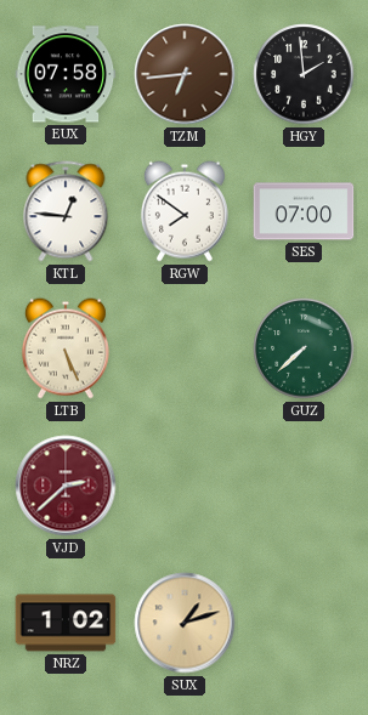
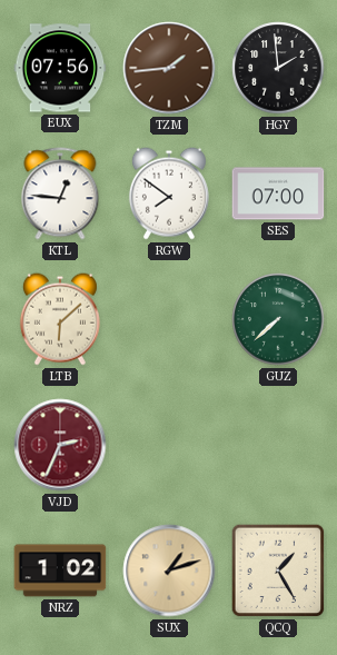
EUX: 07:58 -> 07:56 (60, 68)
TZM: 6:44 -> 1:44 (169, 68)
LTB: 5:26 -> 6:08 (60, 319)
VJD: 2:38 -> 2:34 (60, 445)
QCQ: none -> 1:25 (278, 570)
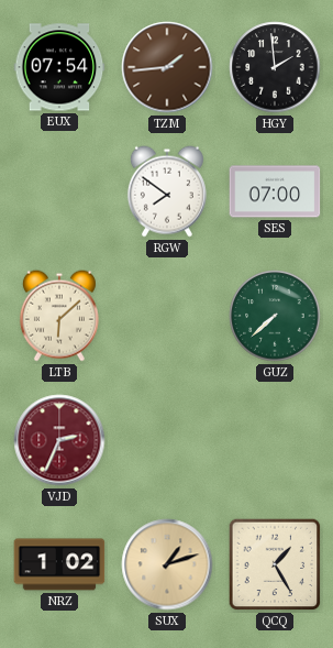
EUX: 07:56 -> 07:54 (59, 67)
KTL: 12:46 -> none (60, 193)
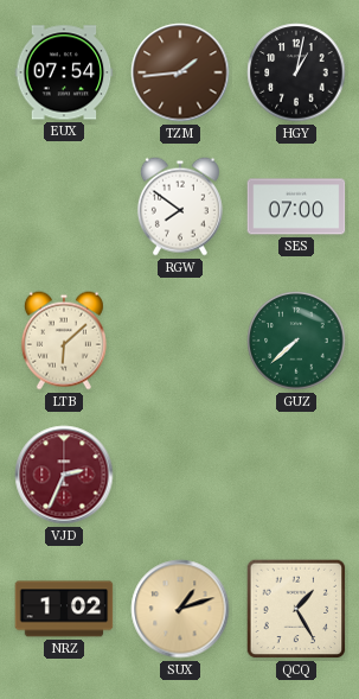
HGY: 1:59 -> 1:02 (296, 72)
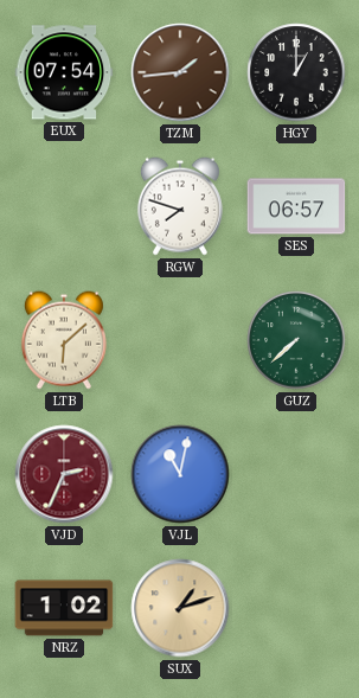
HGY: 1:02 -> 1:00 (296, 72)
RGW: 7:51 -> 7:48 (180, 206)
SES: 07:00 -> 06:57 (296, 206)
VJL: none -> 11:02 (180, 474)
QCQ: 1:25 -> none (296, 609)
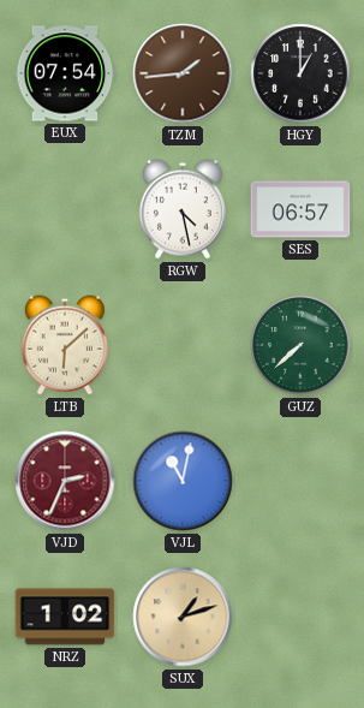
RGW: 7:48 -> 4:28 (183, 209)
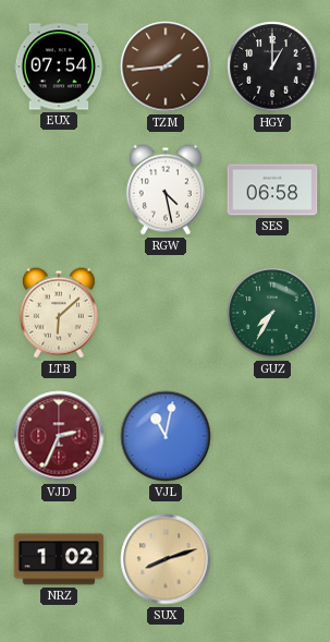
SES: 06:57 -> 06:58 (272, 190)
GUZ: 7:38 -> 7:35 (272, 313)
SUX: 1:12 -> 8:12 (166, 559)
